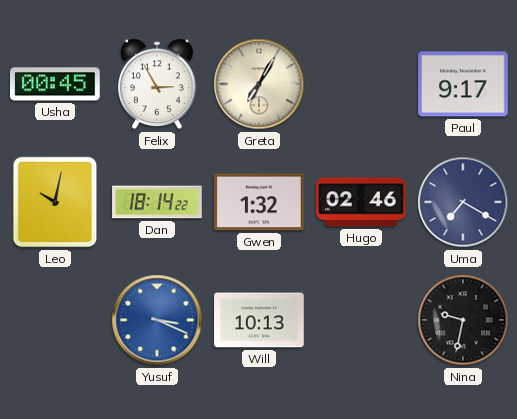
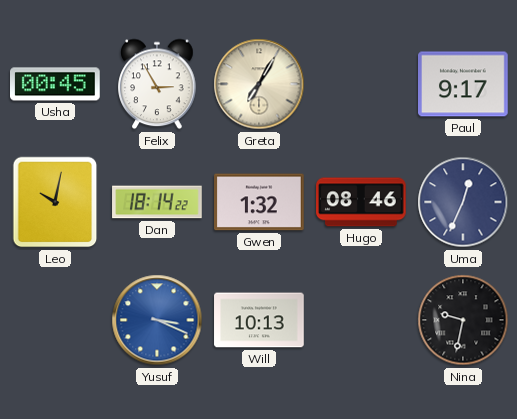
Hugo: 02:46 -> 08:46 (361, 202)
Uma: 7:20 -> 12:34 (463, 202)
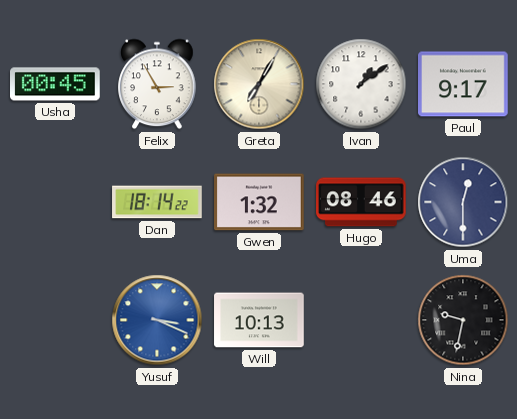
Ivan: none -> 1:09 (361, 84)
Leo: 10:02 -> none (55, 202)
Uma: 12:34 -> 12:30 (463, 202)
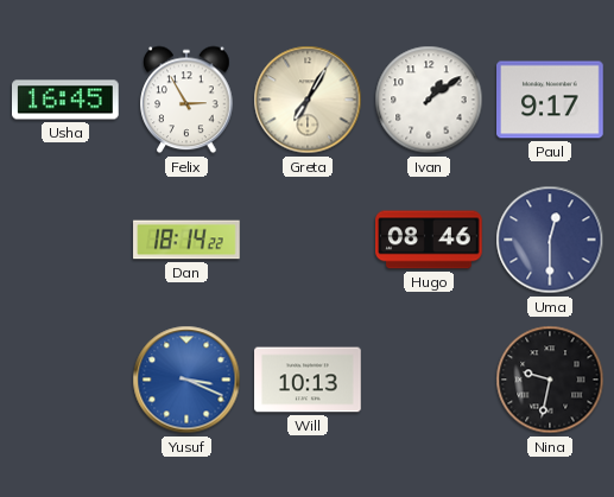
Usha: 00:45 -> 16:45 (65, 100)
Gwen: 1:32 -> none (259, 202)
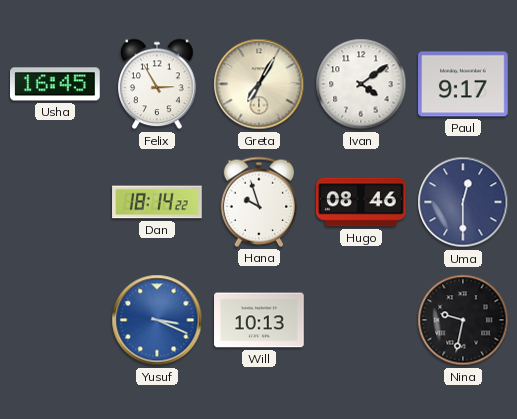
Ivan: 1:09 -> 4:09 (361, 84)
Hana: none -> 9:57 (258, 202)
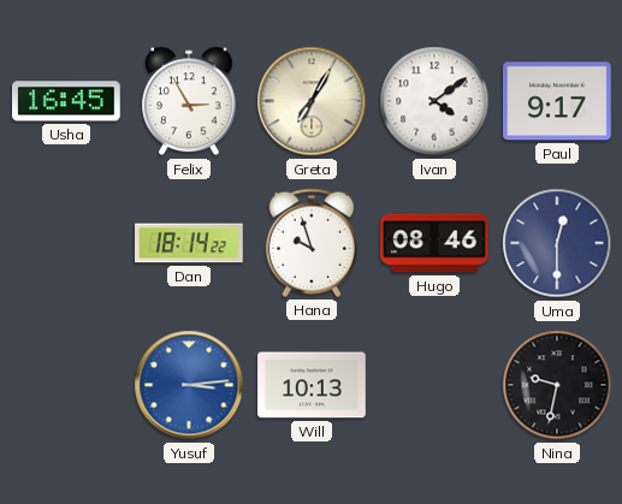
Yusuf: 3:19 -> 3:14 (189, 385)
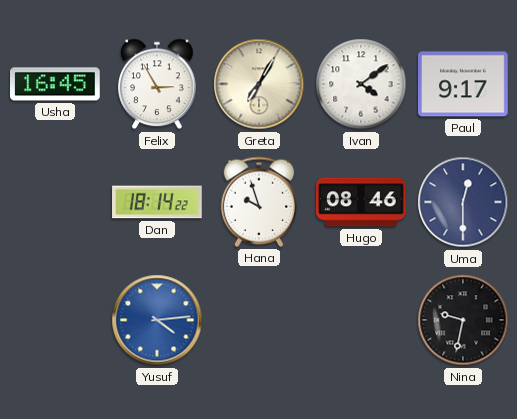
Yusuf: 3:14 -> 4:14 (157, 320)
Will: 10:13 -> none (312, 385)
